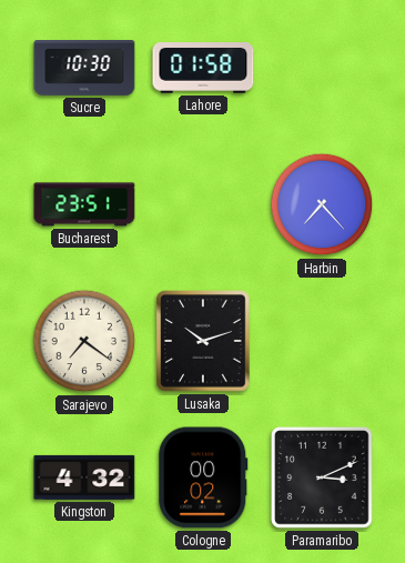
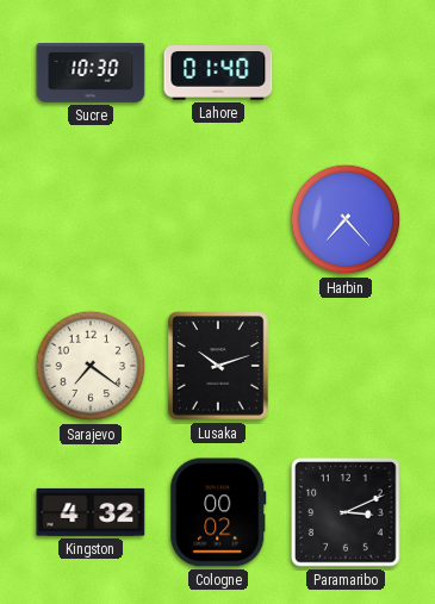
Lahore: 01:58 -> 01:40 (218, 73)
Bucharest: 23:51 -> none (84, 204)
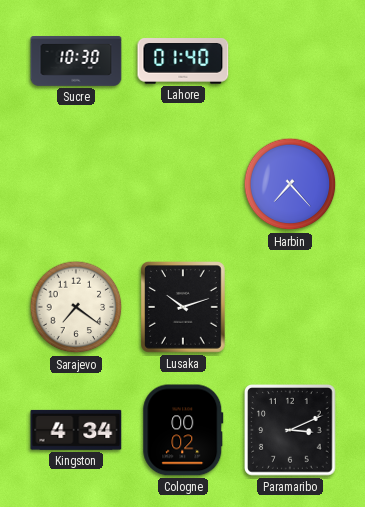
Kingston: 4:32 -> 4:34 (76, 430)
